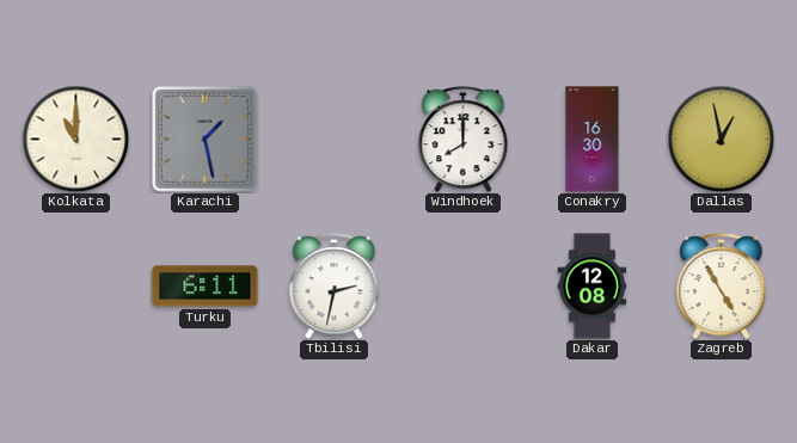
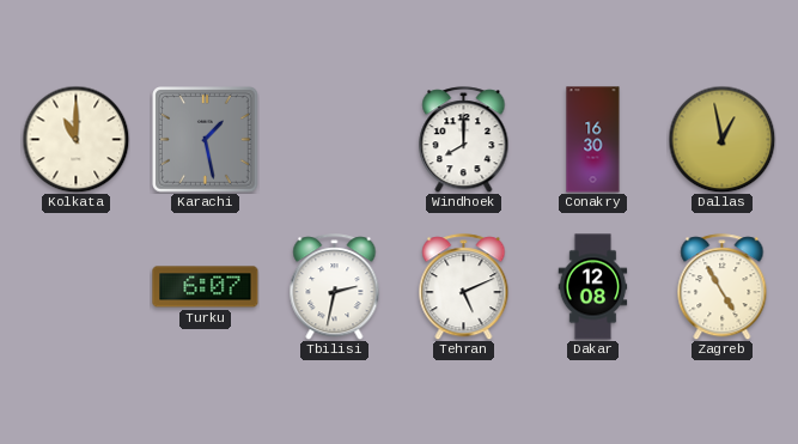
Turku: 6:11 -> 6:07 (206, 287)
Tehran: none -> 5:11 (464, 287)
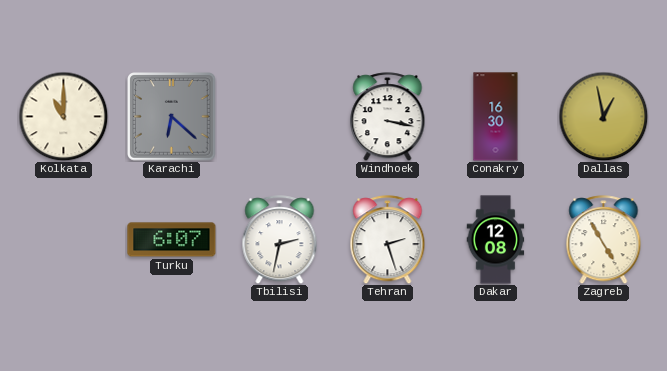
Karachi: 1:28 -> 6:22 (172, 117)
Windhoek: 8:00 -> 3:17 (388, 117)
Tehran: 5:11 -> 2:27 (388, 240)
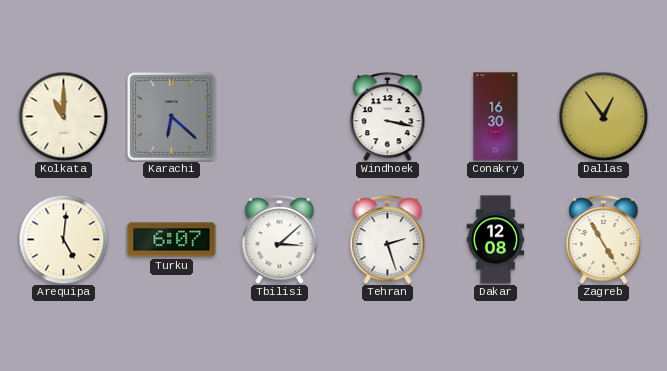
Dallas: 12:58 -> 12:54 (603, 116)
Arequipa: none -> 5:01 (63, 239)
Tbilisi: 2:32 -> 3:08 (280, 240)
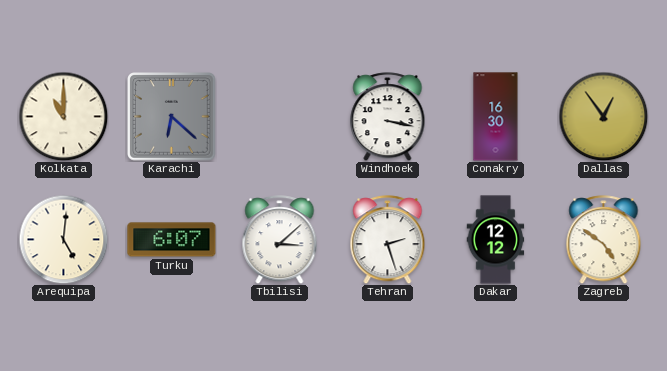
Dakar: 12:08 -> 12:12 (496, 240)
Zagreb: 4:55 -> 4:51 (604, 240)
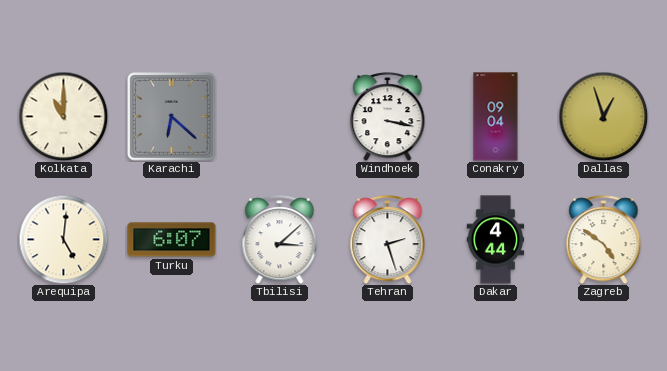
Conakry: 16:30 -> 09:04 (496, 117)
Dallas: 12:54 -> 12:57 (603, 116)
Dakar: 12:12 -> 4:44 (496, 240)
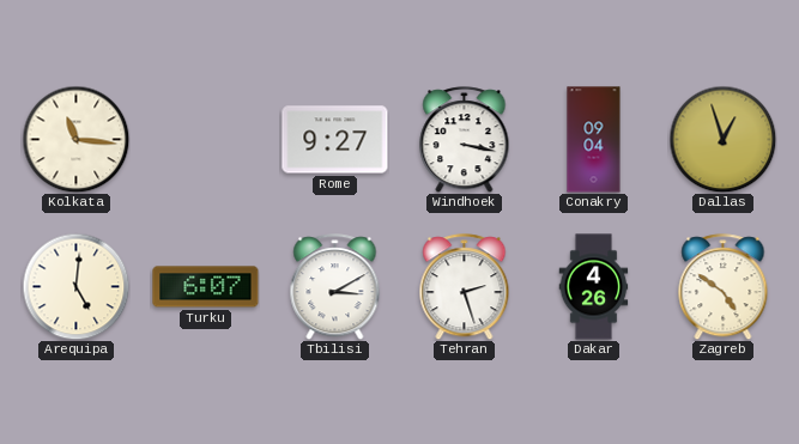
Kolkata: 11:00 -> 11:16 (75, 139)
Karachi: 6:22 -> none (172, 117)
Rome: none -> 9:27 (335, 140)
Tbilisi: 3:08 -> 3:10 (335, 287)
Dakar: 4:44 -> 4:26 (594, 287)
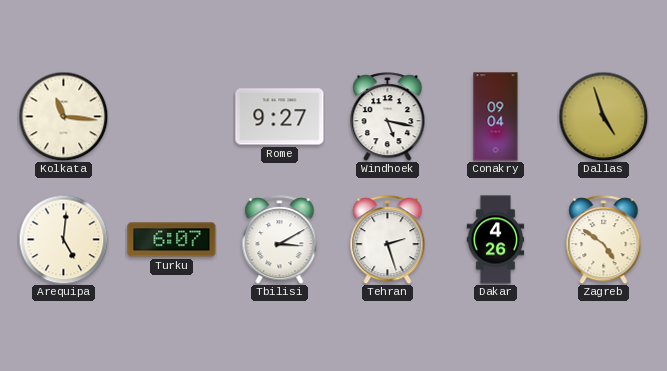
Windhoek: 3:17 -> 5:17 (388, 117)
Dallas: 12:57 -> 4:57 (603, 116)
